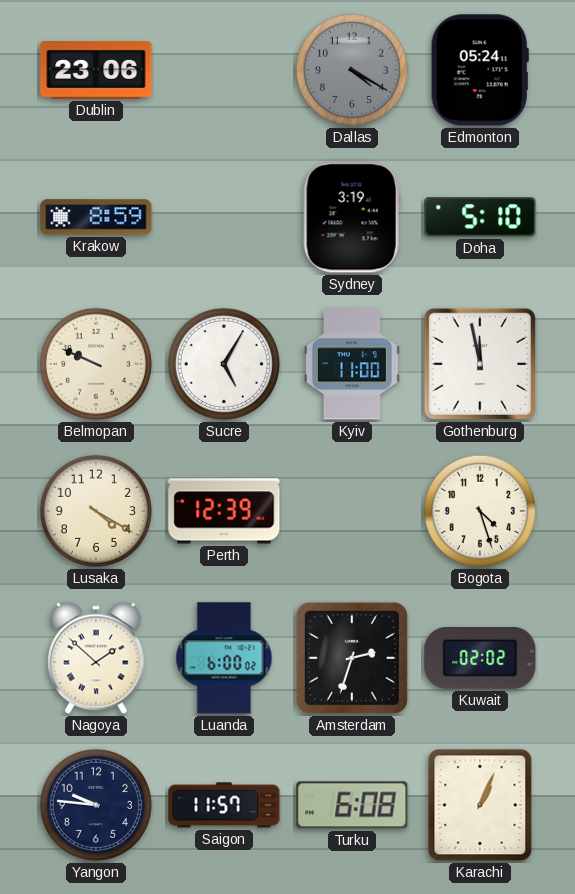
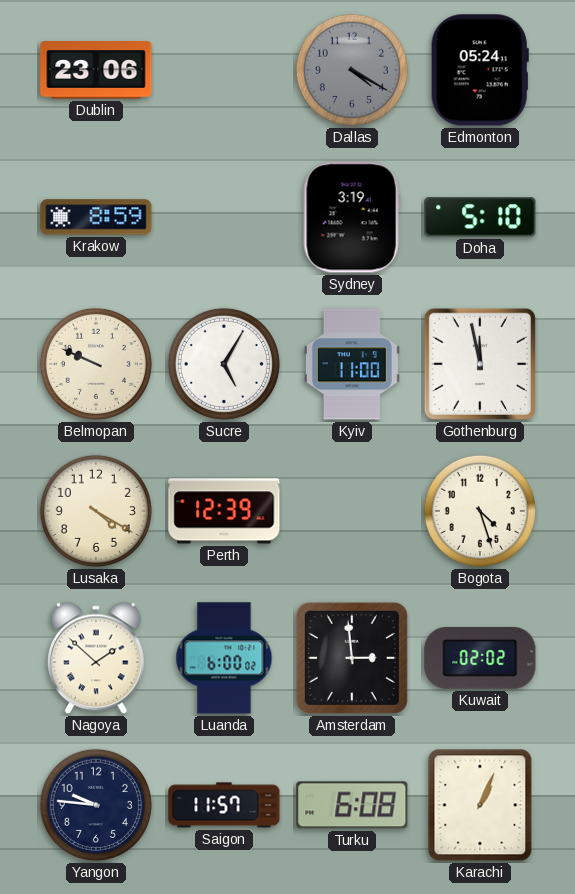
Amsterdam: 2:33 -> 2:59 (352, 658)
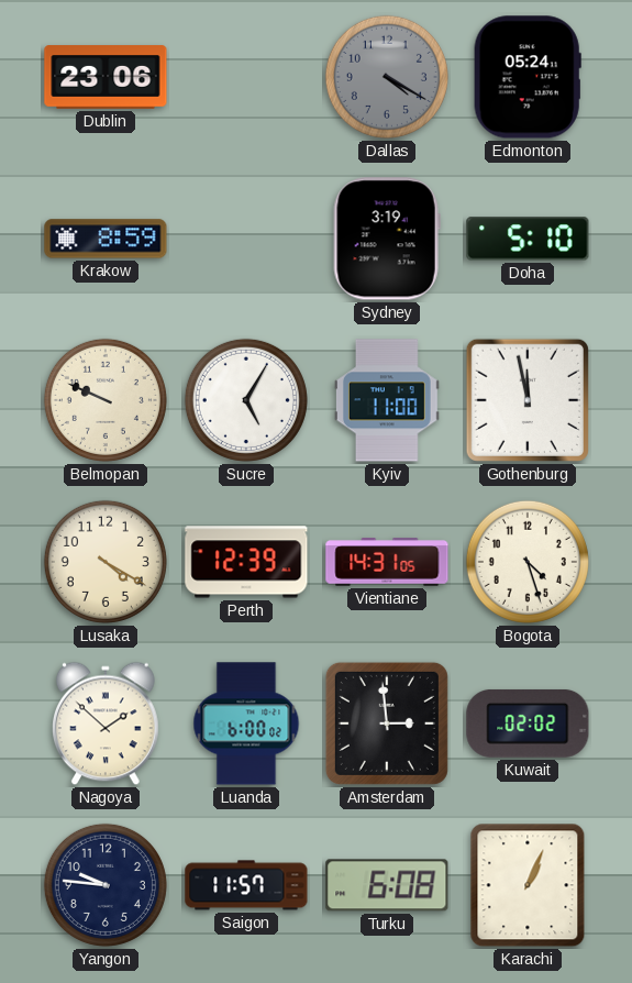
Vientiane: none -> 14:31 (387, 562)
